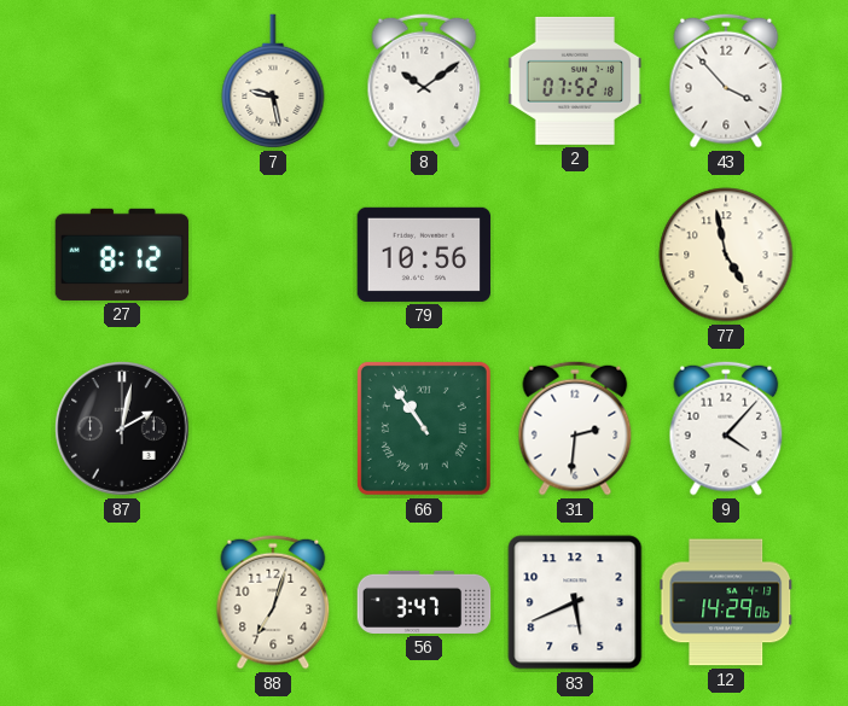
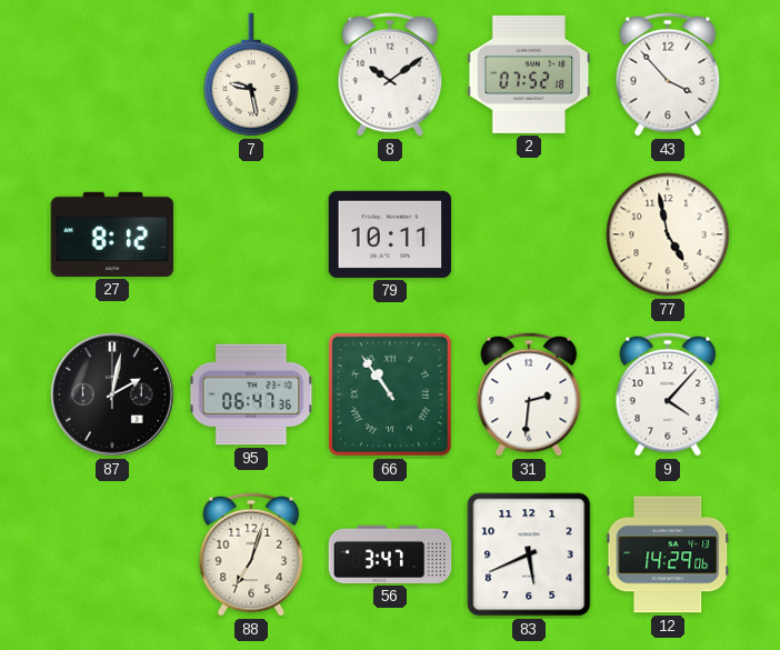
79: 10:56 -> 10:11 (390, 234)
95: none -> 06:47 (251, 394)
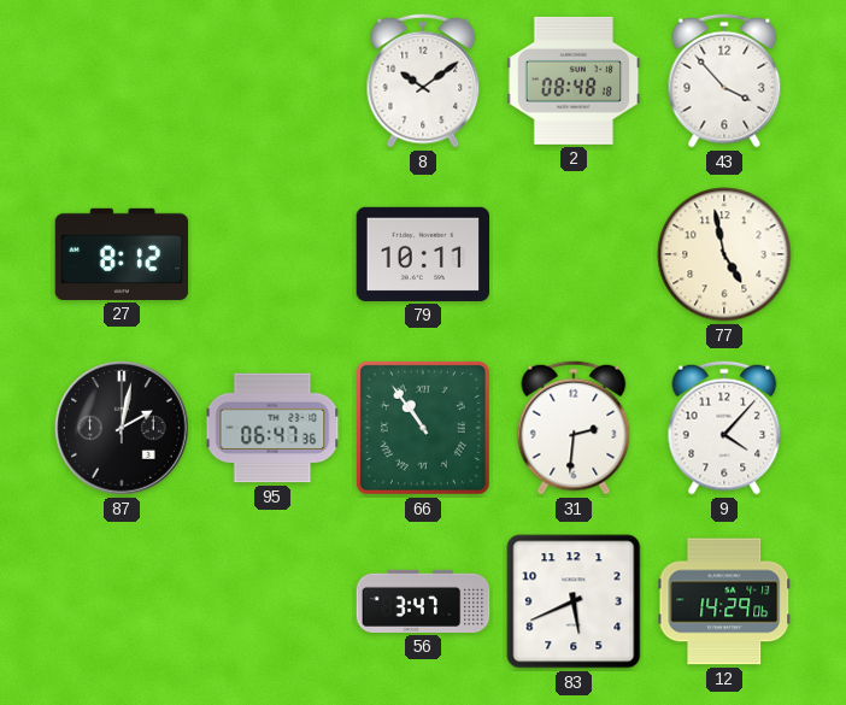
7: 9:28 -> none (251, 74)
2: 07:52 -> 08:48 (574, 81)
88: 7:03 -> none (251, 554)
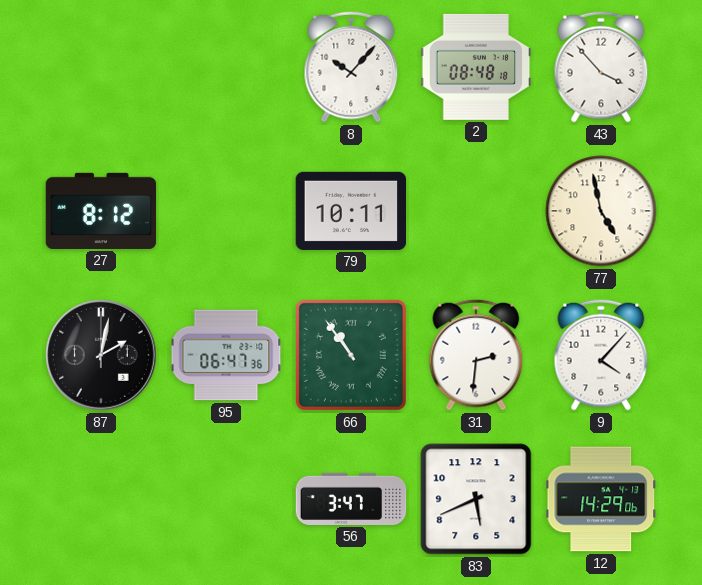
8: 10:09 -> 10:07 (351, 67)
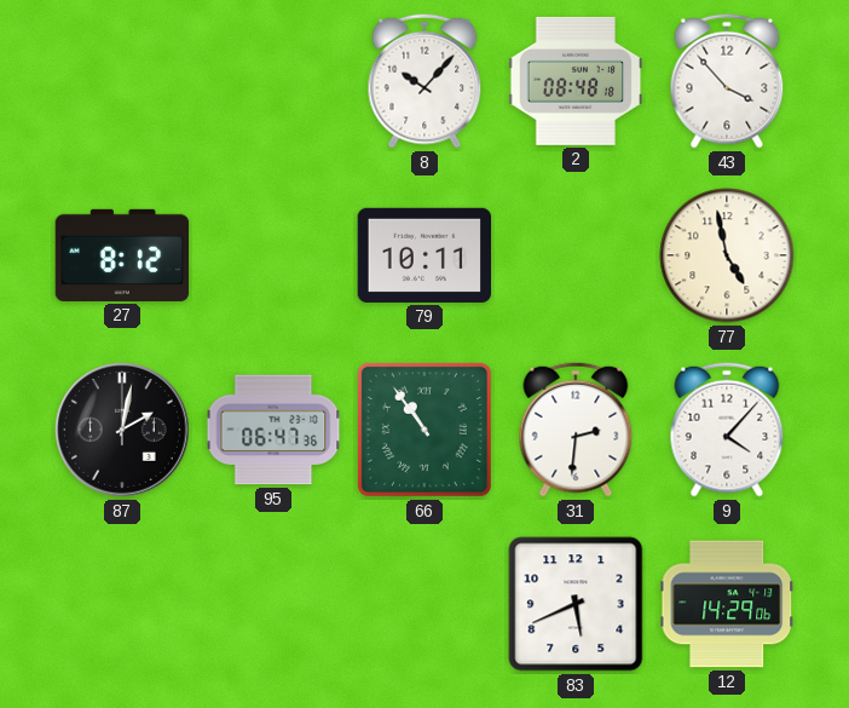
56: 3:47 -> none (351, 499)
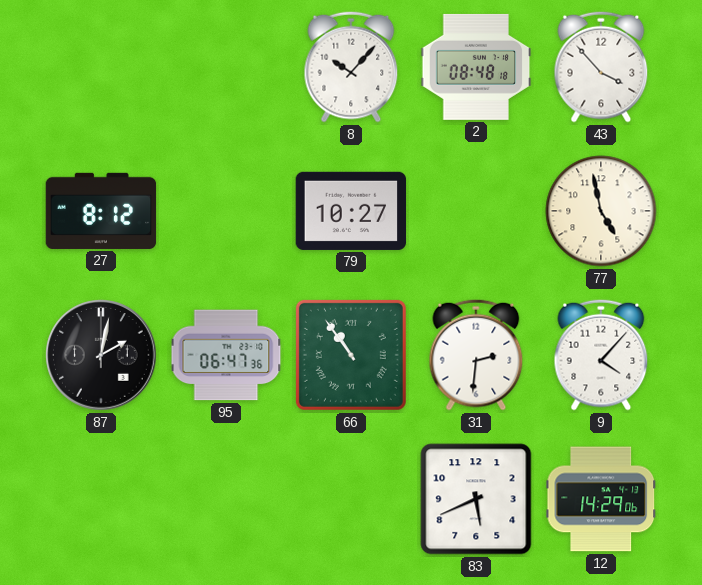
79: 10:11 -> 10:27 (351, 211)
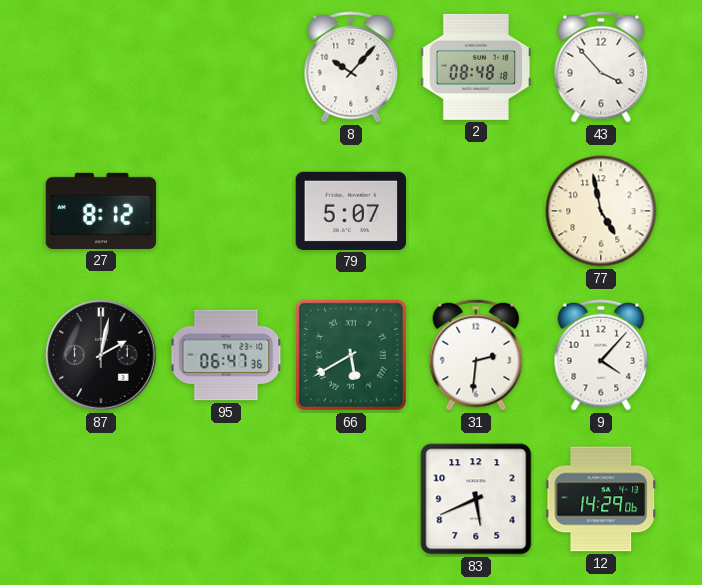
79: 10:27 -> 5:07 (351, 211)
66: 10:54 -> 5:40 (351, 355)
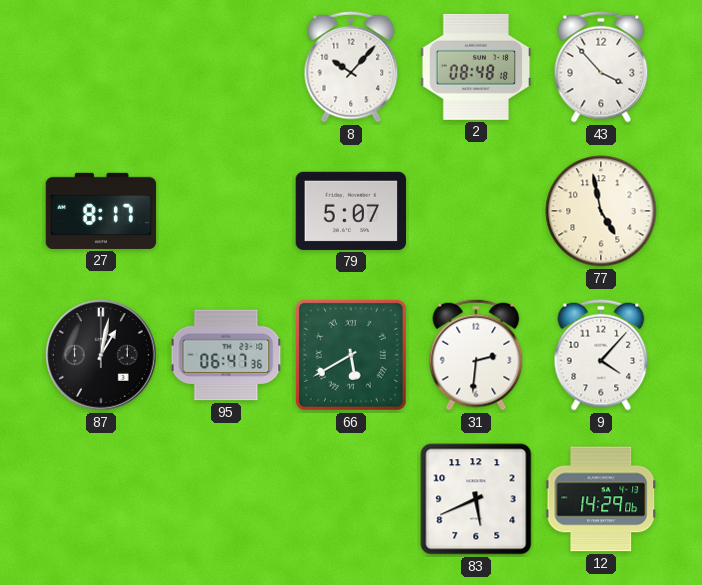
27: 8:12 -> 8:17 (101, 211)
87: 2:02 -> 1:02 (101, 355)
